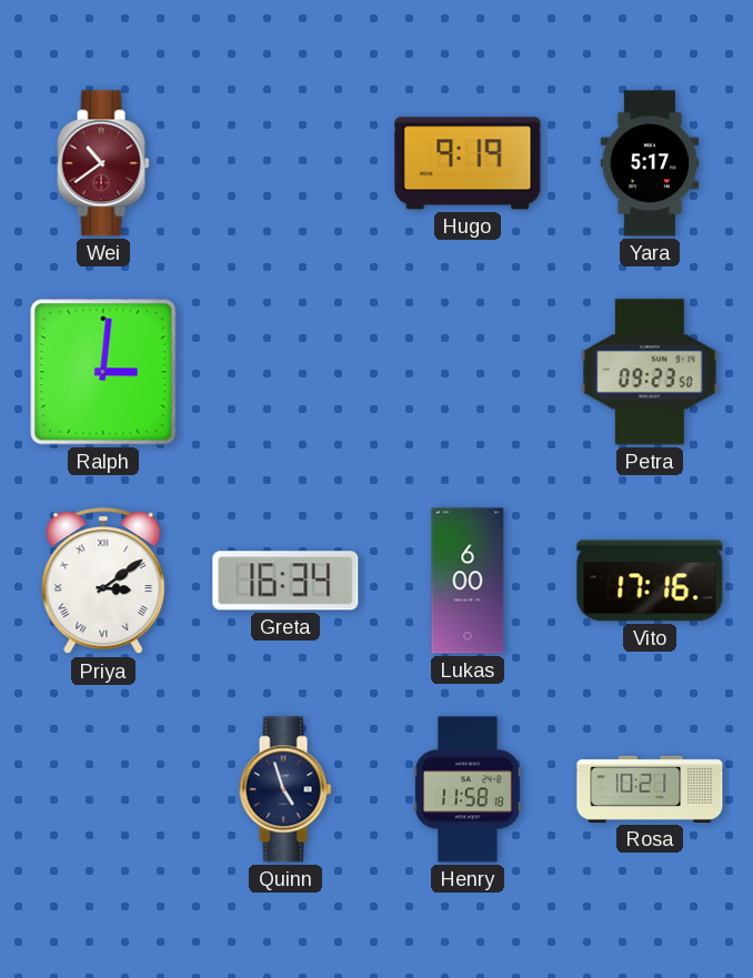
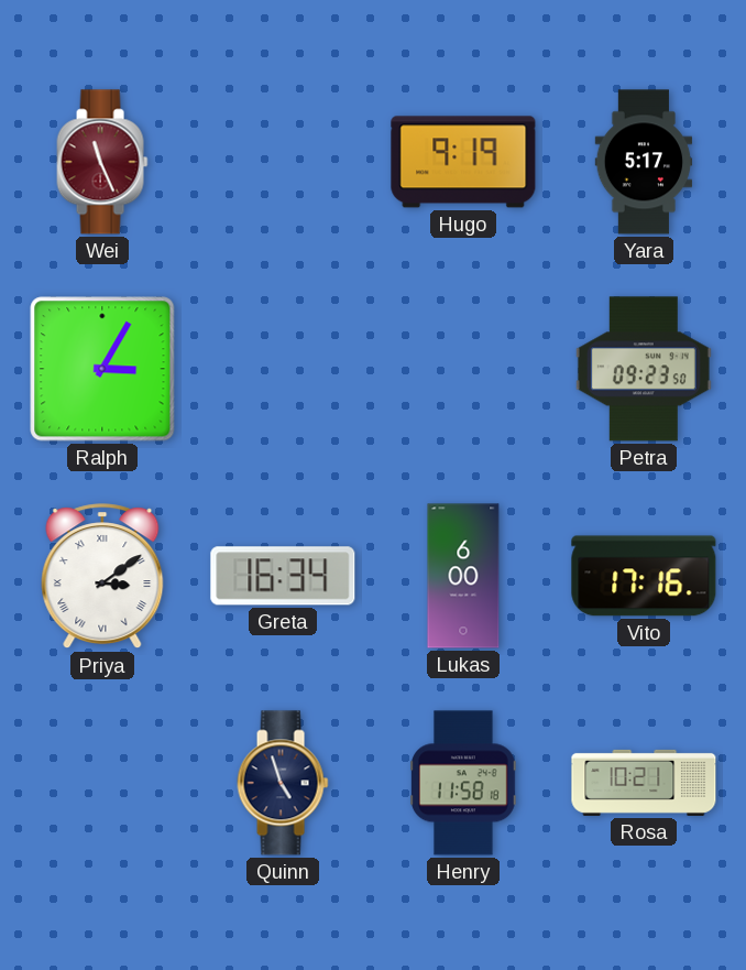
Wei: 10:39 -> 11:26 (102, 162)
Ralph: 3:01 -> 3:05 (102, 369)
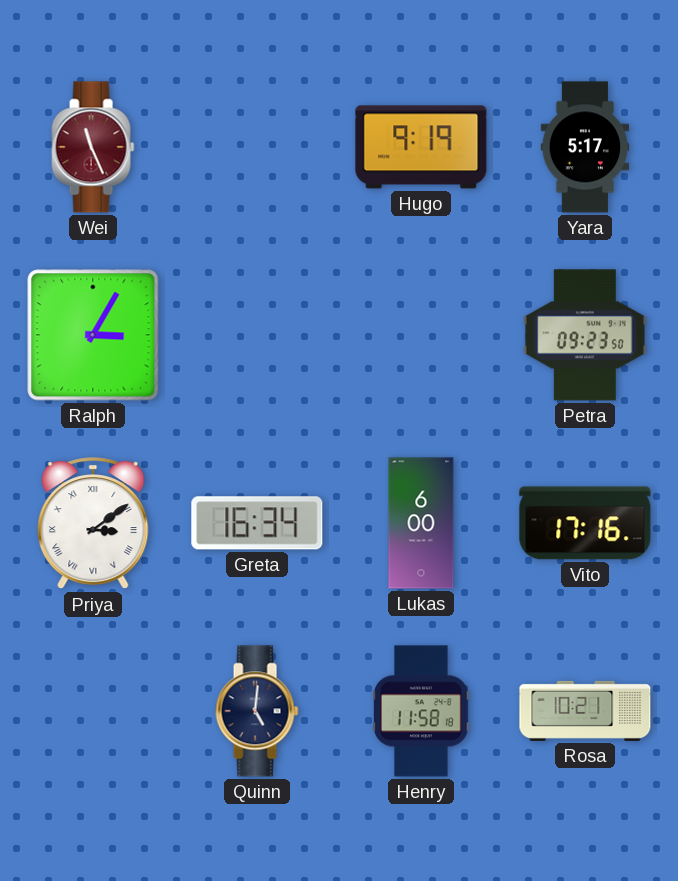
Quinn: 4:57 -> 5:01 (257, 711)
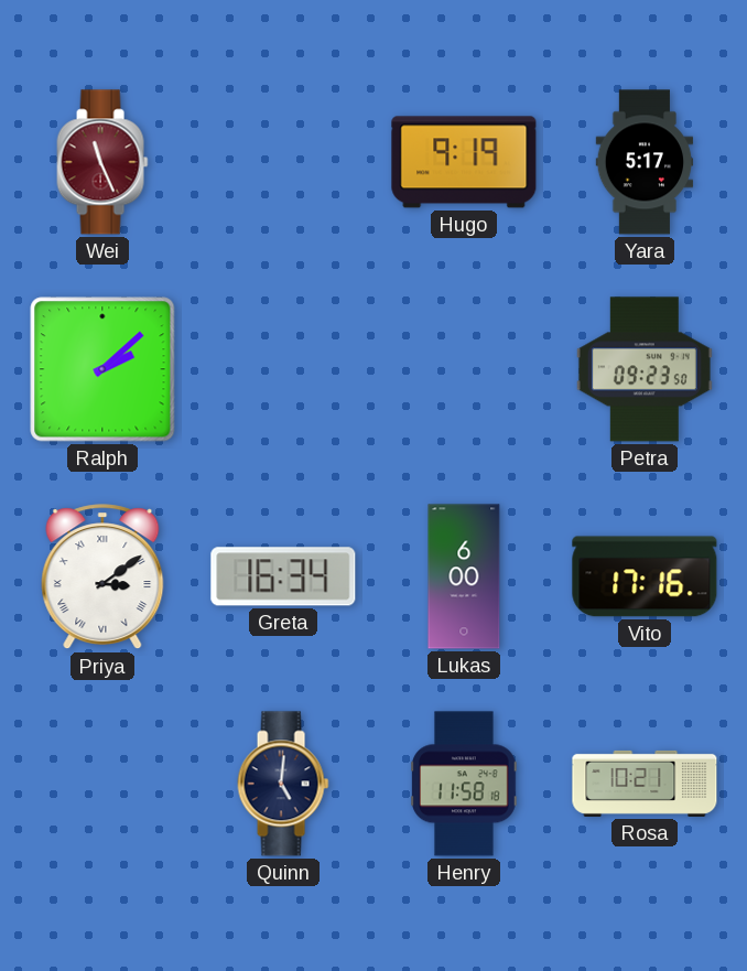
Ralph: 3:05 -> 2:08 (102, 369)
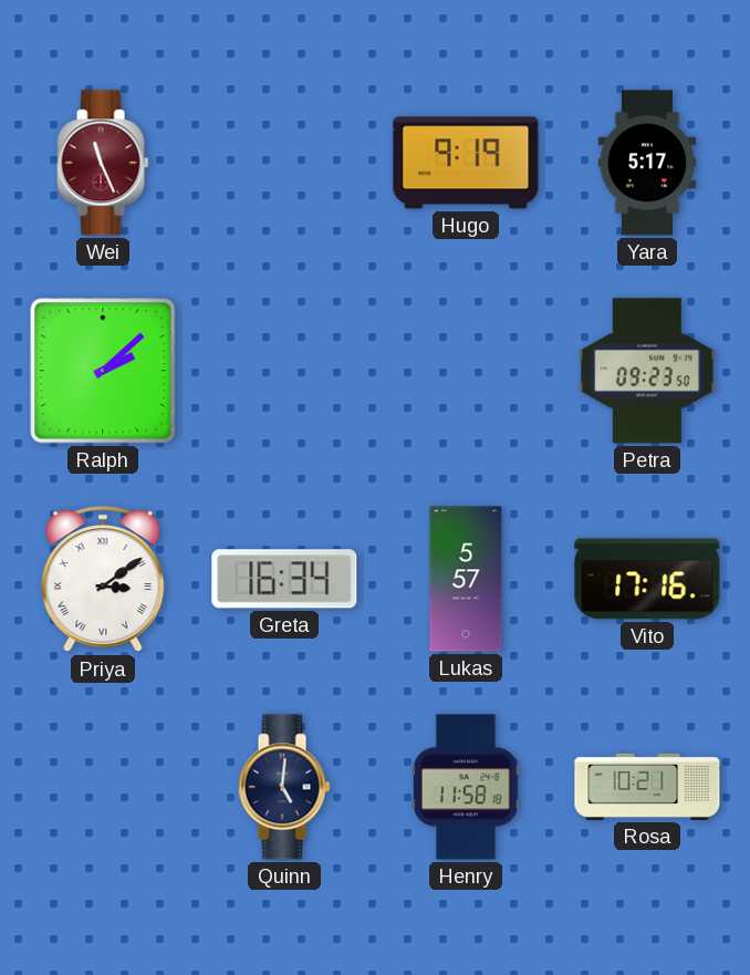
Lukas: 6:00 -> 5:57 (466, 579)
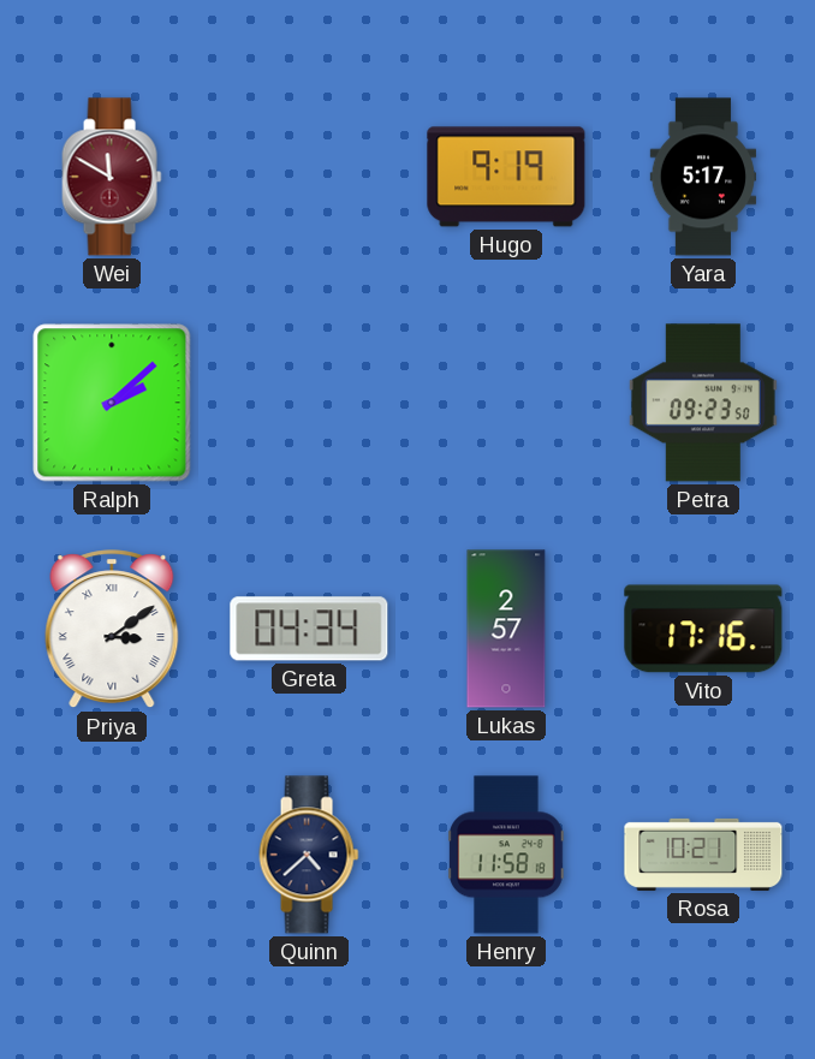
Wei: 11:26 -> 11:50 (112, 177)
Greta: 16:34 -> 04:34 (309, 629)
Lukas: 5:57 -> 2:57 (506, 629)
Quinn: 5:01 -> 4:38 (309, 855)
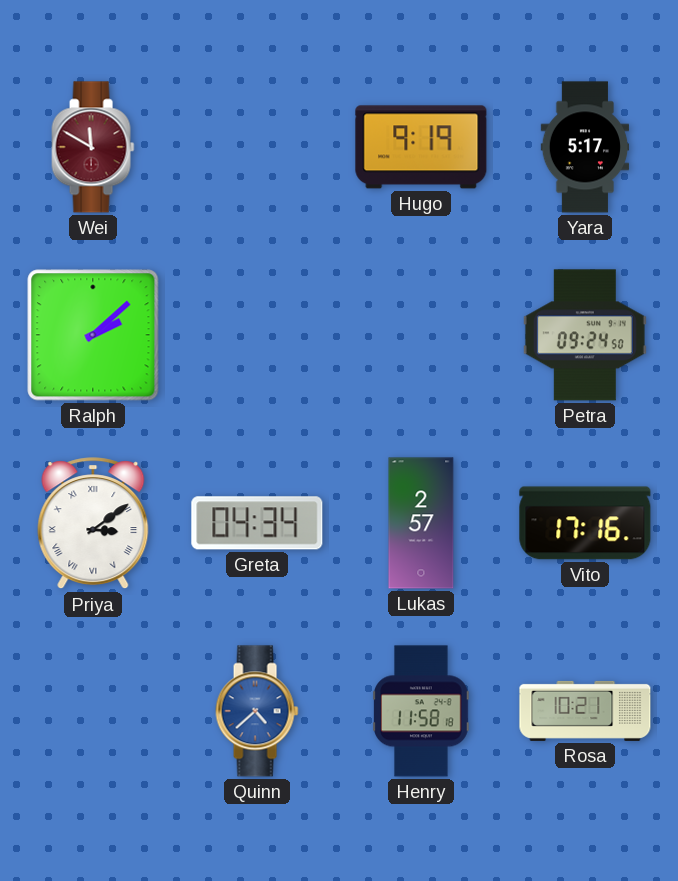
Petra: 09:23 -> 09:24 (585, 335)
Quinn dial: navy -> blue (257, 711)
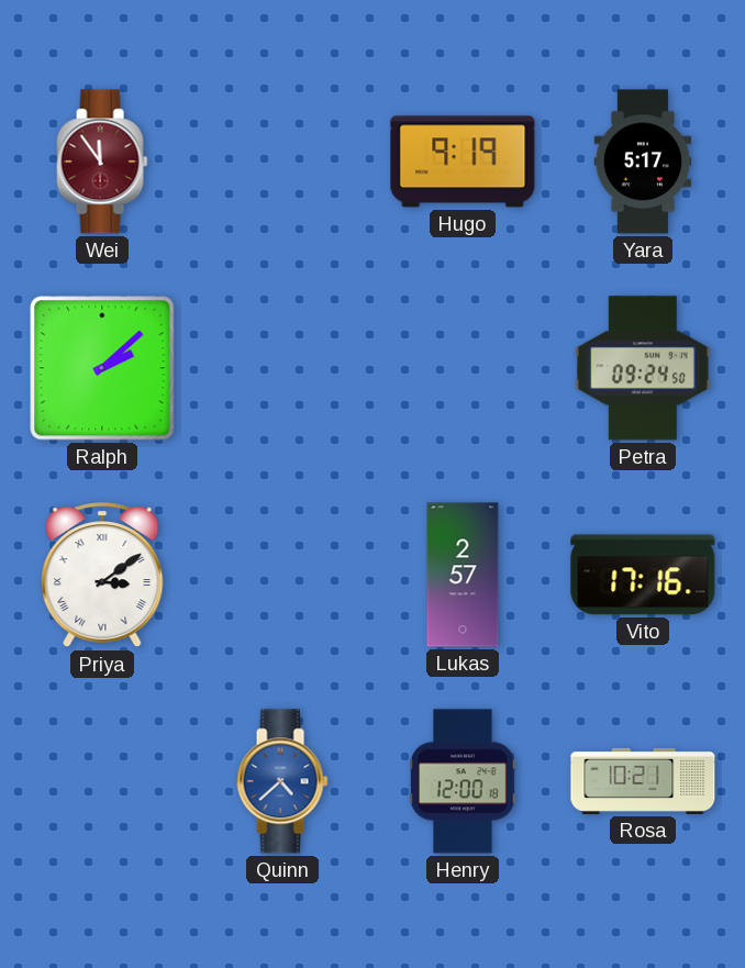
Wei: 11:50 -> 11:54 (102, 162)
Greta: 04:34 -> none (257, 523)
Henry: 11:58 -> 12:00 (464, 781)
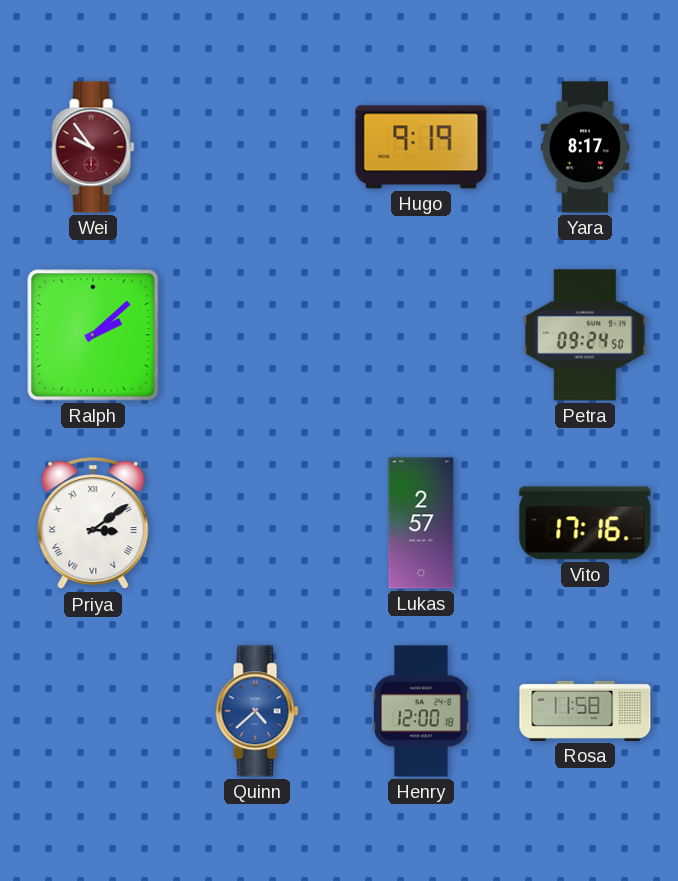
Wei: 11:54 -> 9:54 (93, 147)
Yara: 5:17 -> 8:17 (585, 147)
Rosa: 10:21 -> 11:58 (585, 711)
